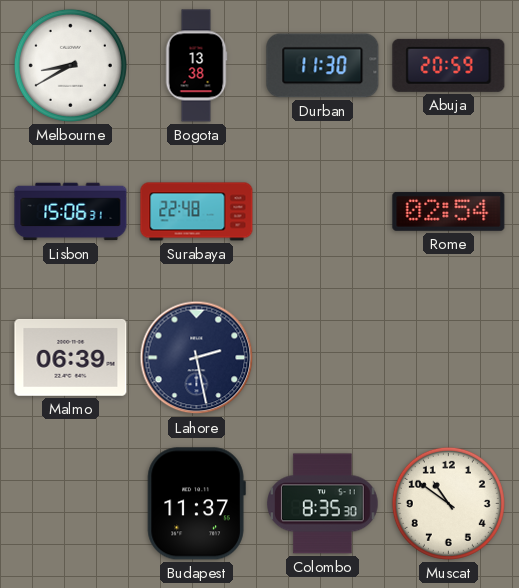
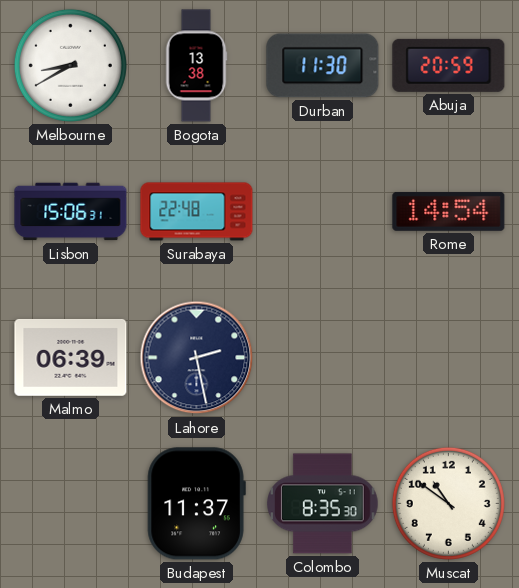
Rome: 02:54 -> 14:54 (449, 211)
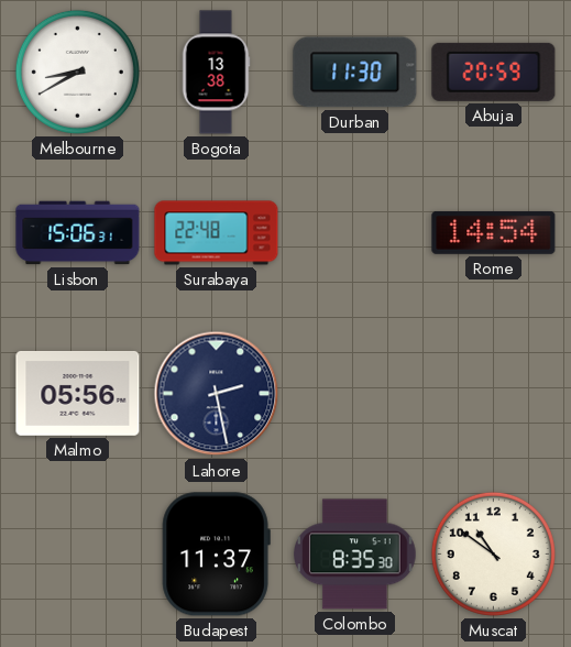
Malmo: 06:39 -> 05:56 (78, 393)
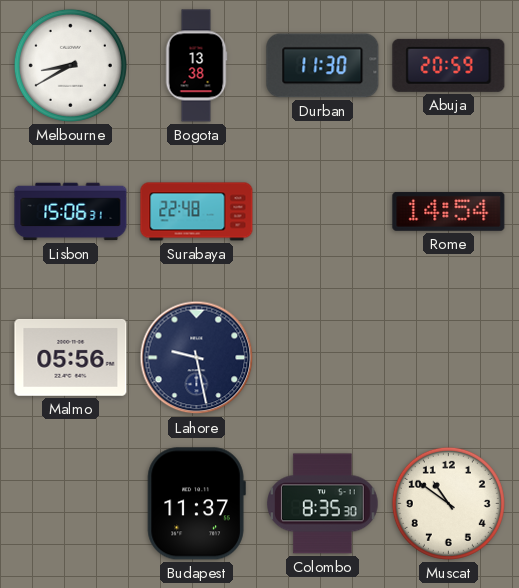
Lahore: 2:28 -> 9:28 (197, 358)
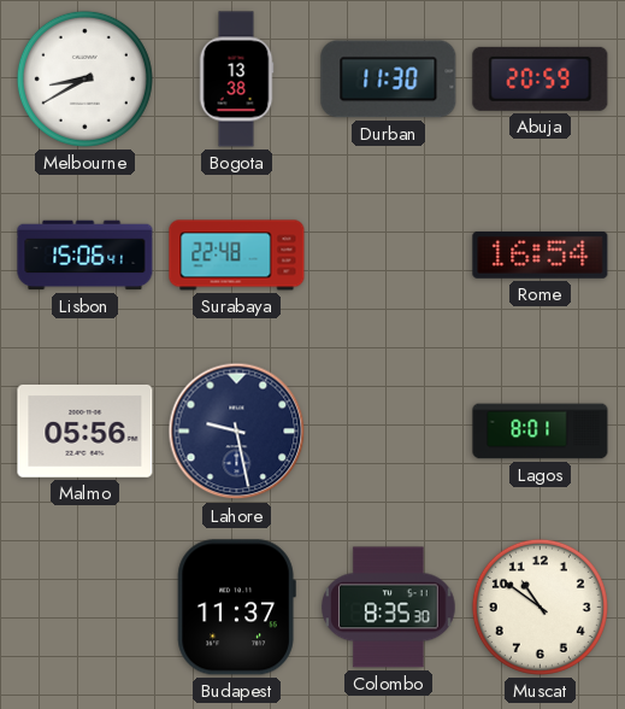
Lisbon: 15:06:31 -> 15:06:41 (86, 256)
Rome: 14:54 -> 16:54 (541, 254)
Lagos: none -> 8:01 (541, 432)
